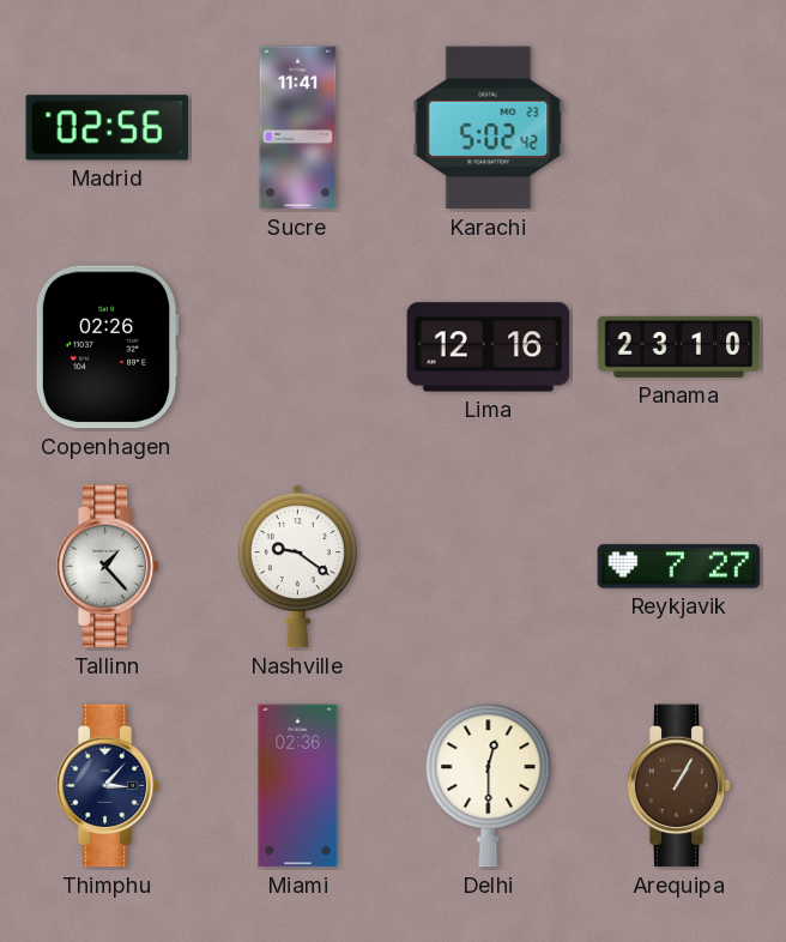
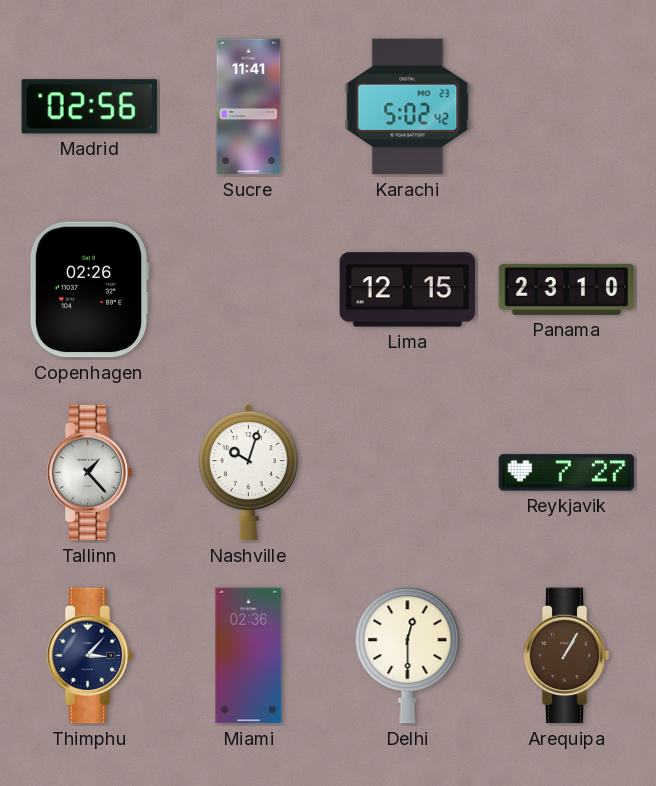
Lima: 12:16 -> 12:15 (408, 290)
Nashville: 9:21 -> 10:03 (248, 473)
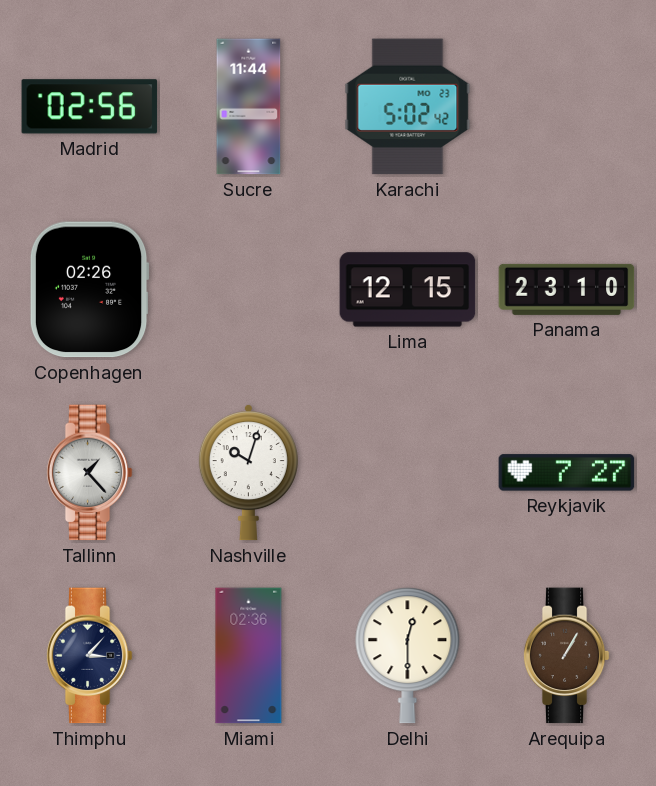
Sucre: 11:41 -> 11:44 (249, 107)
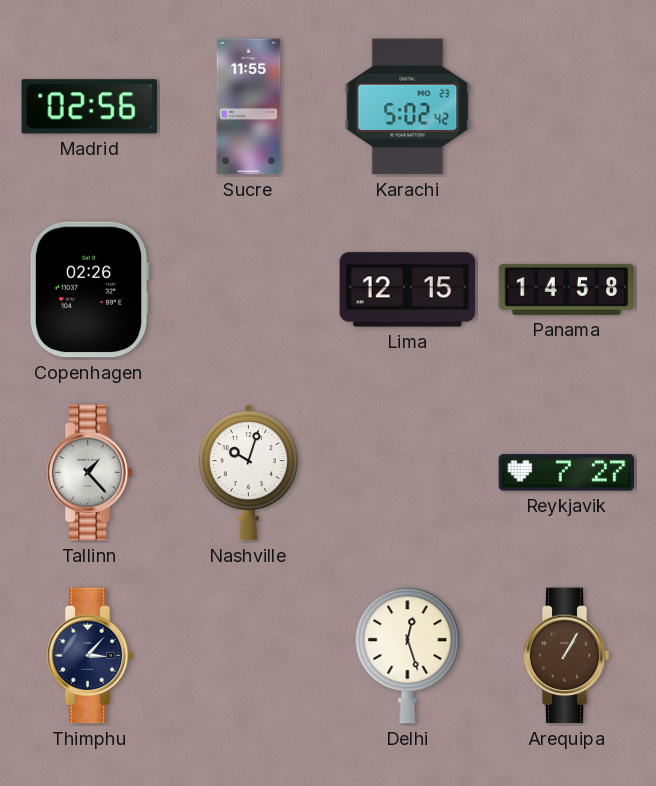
Sucre: 11:44 -> 11:55 (249, 107)
Panama: 23:10 -> 14:58 (567, 289)
Miami: 02:36 -> none (249, 656)
Delhi: 12:30 -> 12:27 (408, 656)
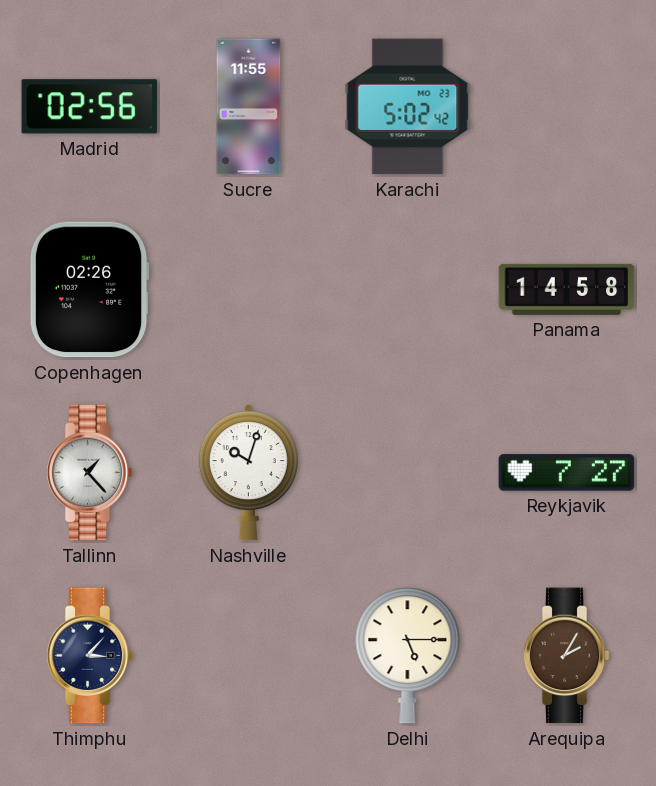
Lima: 12:15 -> none (408, 290)
Delhi: 12:27 -> 5:15 (408, 656)
Arequipa: 1:05 -> 2:05 (566, 656)
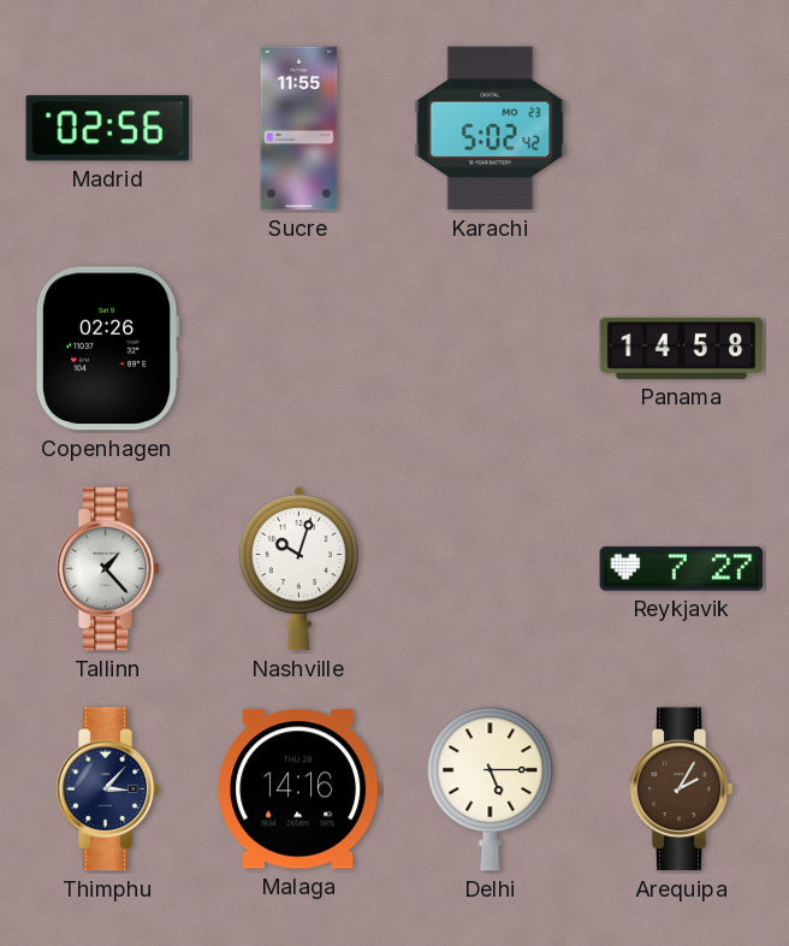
Malaga: none -> 14:16 (299, 790)
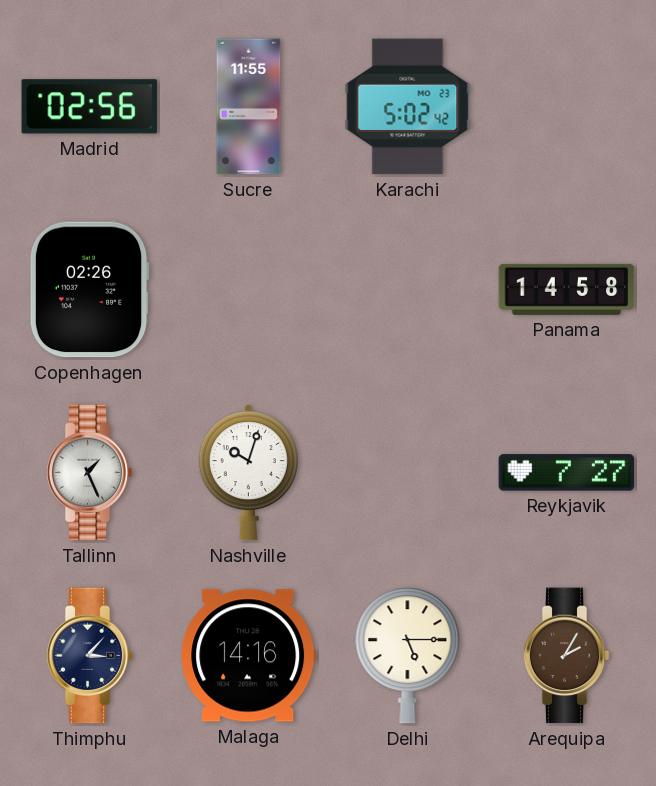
Tallinn: 1:23 -> 1:26 (89, 473)
